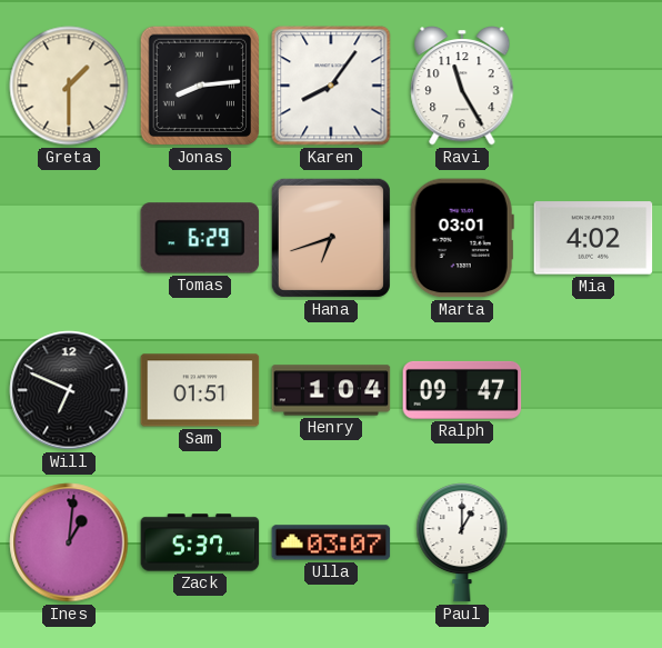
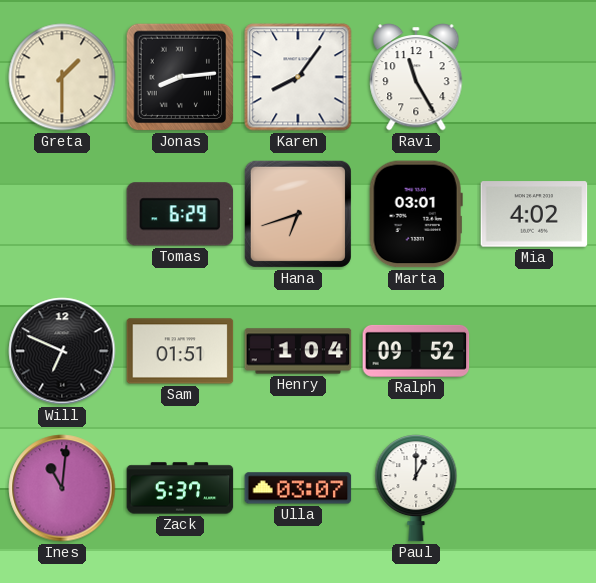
Ralph: 09:47 -> 09:52 (416, 351)
Ines: 1:01 -> 11:01 (62, 488)
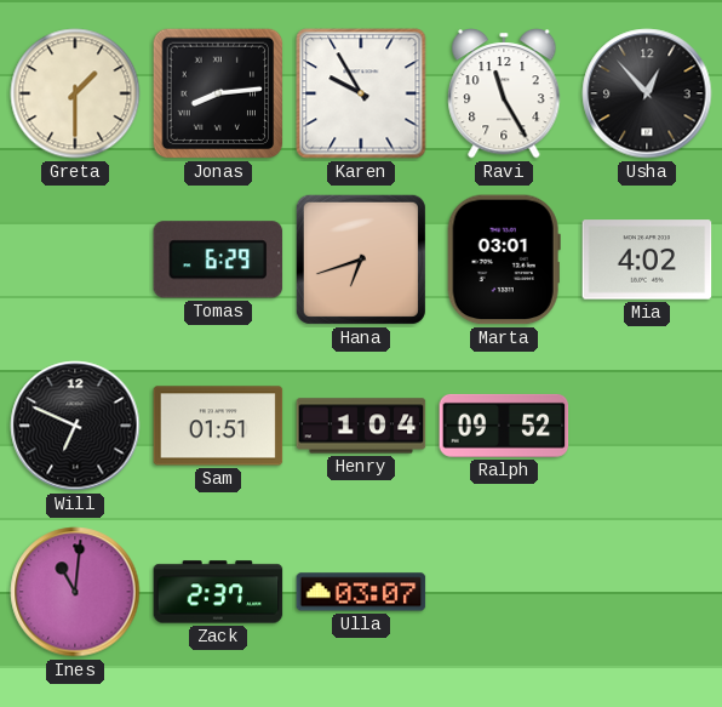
Karen: 8:06 -> 9:55 (361, 93)
Usha: none -> 12:53 (647, 93)
Zack: 5:37 -> 2:37 (218, 592)
Paul: 1:00 -> none (416, 488)
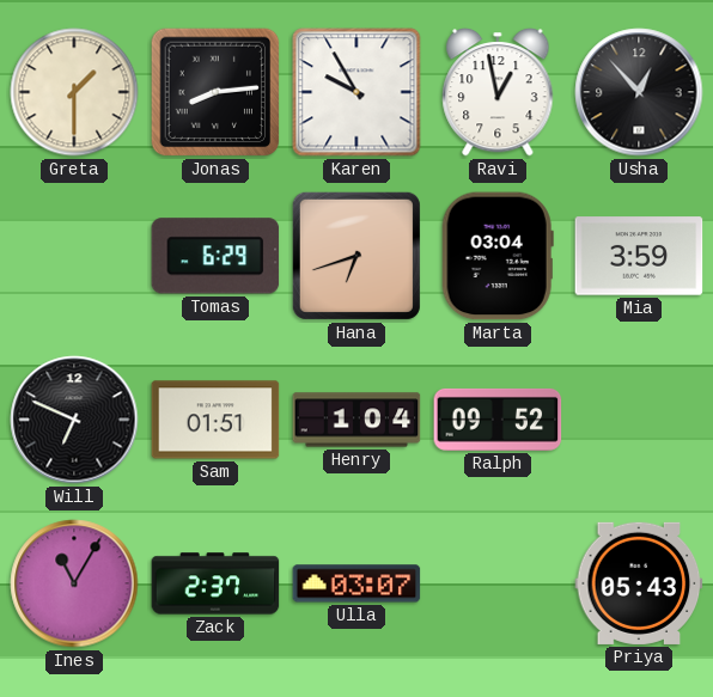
Ravi: 11:25 -> 12:58 (498, 93)
Marta: 03:01 -> 03:04 (498, 256)
Mia: 4:02 -> 3:59 (639, 256)
Ines: 11:01 -> 11:05 (74, 583)
Priya: none -> 05:43 (639, 583)
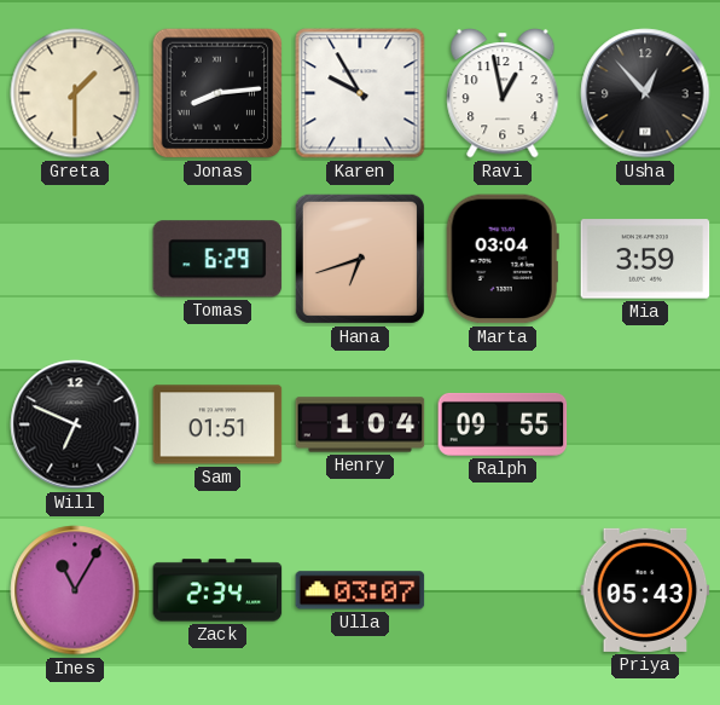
Ralph: 09:52 -> 09:55 (503, 424)
Zack: 2:37 -> 2:34 (217, 590)
